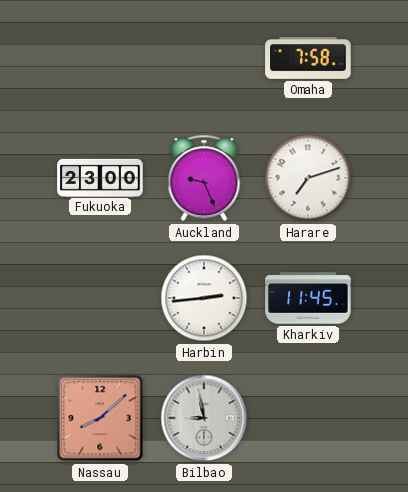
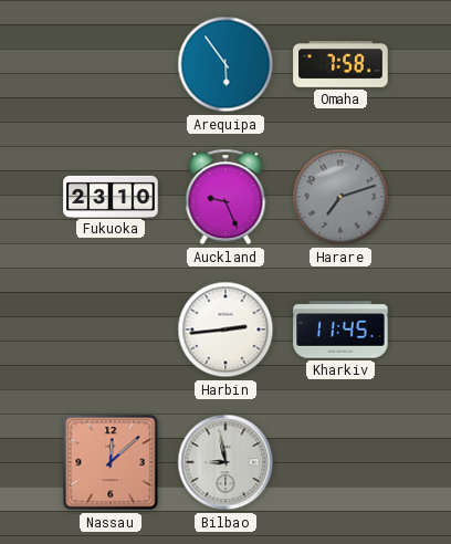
Arequipa: none -> 5:54 (225, 64)
Fukuoka: 23:00 -> 23:10 (111, 196)
Harare dial: white -> grey (340, 197)
Nassau: 8:08 -> 12:08 (111, 462)
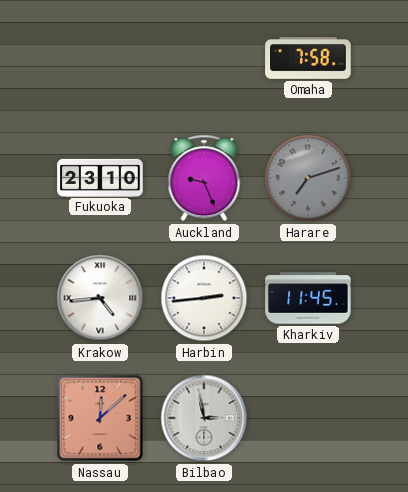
Arequipa: 5:54 -> none (225, 64)
Krakow: none -> 4:44 (100, 298)
Bilbao: 8:58 -> 2:58 (204, 418)
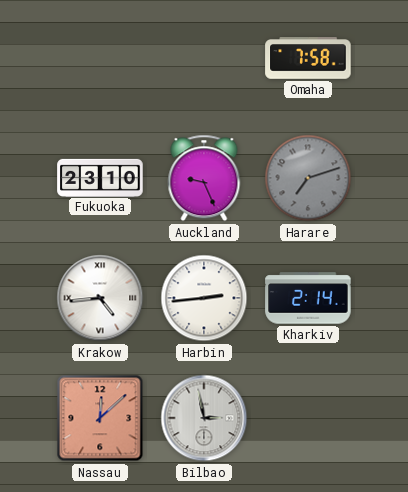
Kharkiv: 11:45 -> 2:14 (308, 298)
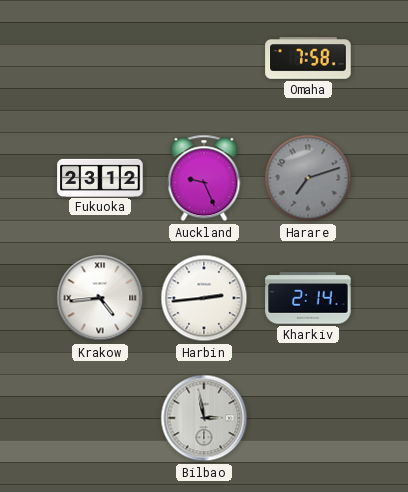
Fukuoka: 23:10 -> 23:12 (100, 177)
Nassau: 12:08 -> none (100, 418)
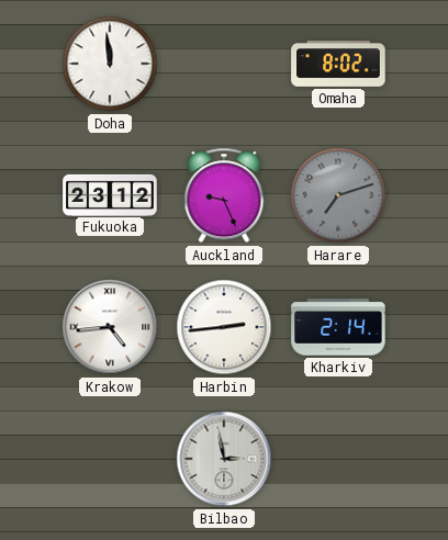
Doha: none -> 11:59 (110, 64)
Omaha: 7:58 -> 8:02 (338, 64)
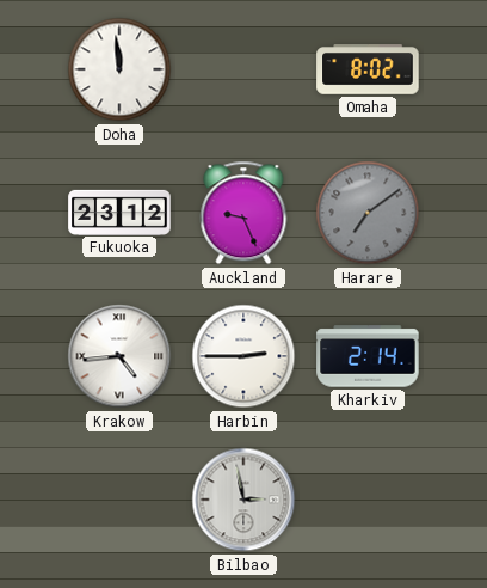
Harare: 7:12 -> 7:09 (368, 213)
Harbin: 2:44 -> 2:45 (243, 356)
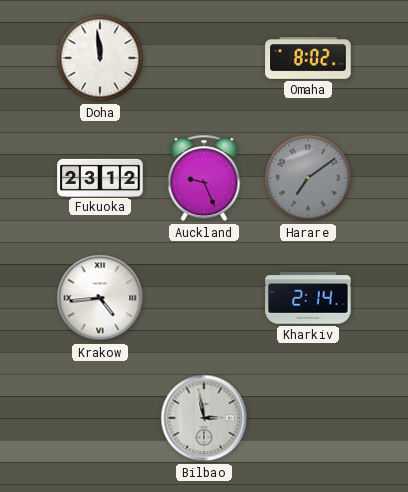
Harbin: 2:45 -> none (243, 356)
